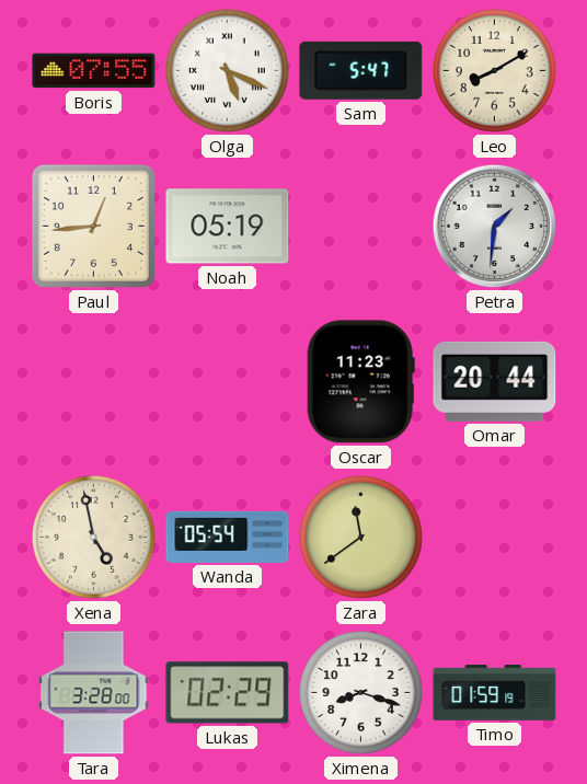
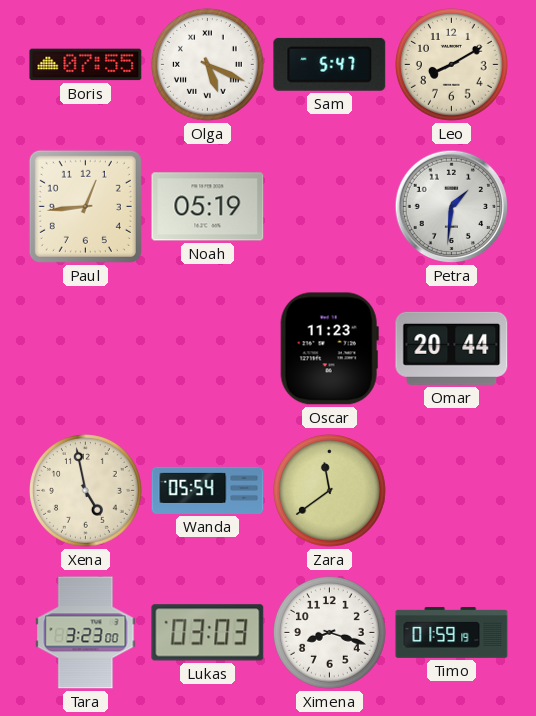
Tara: 3:28 -> 3:23 (86, 633)
Lukas: 02:29 -> 03:03 (208, 633)
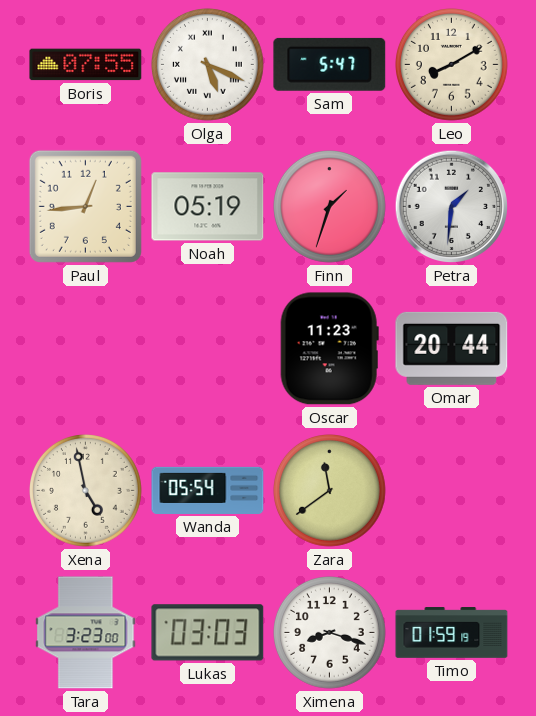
Finn: none -> 1:33 (330, 207)
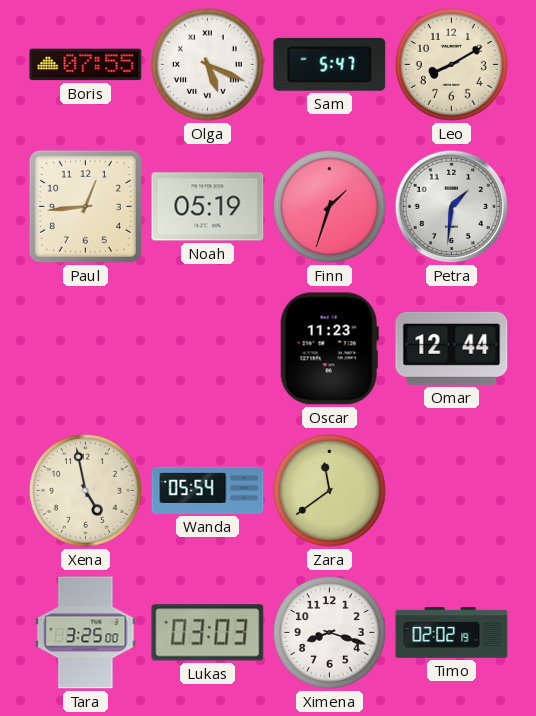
Omar: 20:44 -> 12:44 (452, 348)
Tara: 3:23 -> 3:25 (86, 633)
Timo: 01:59 -> 02:02 (452, 633)
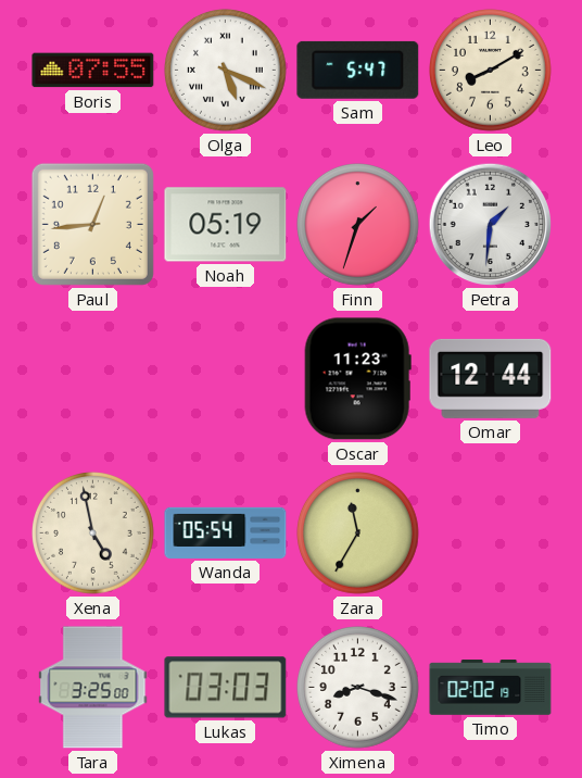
Zara: 11:39 -> 11:35 (358, 534)
